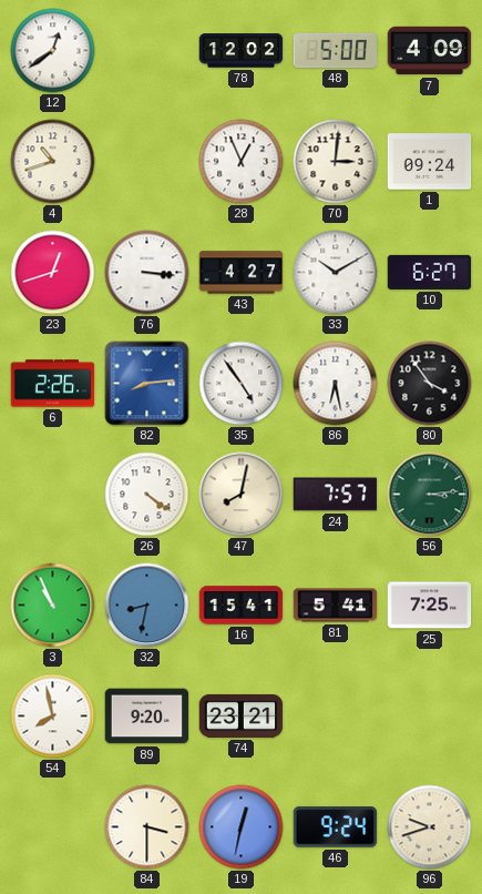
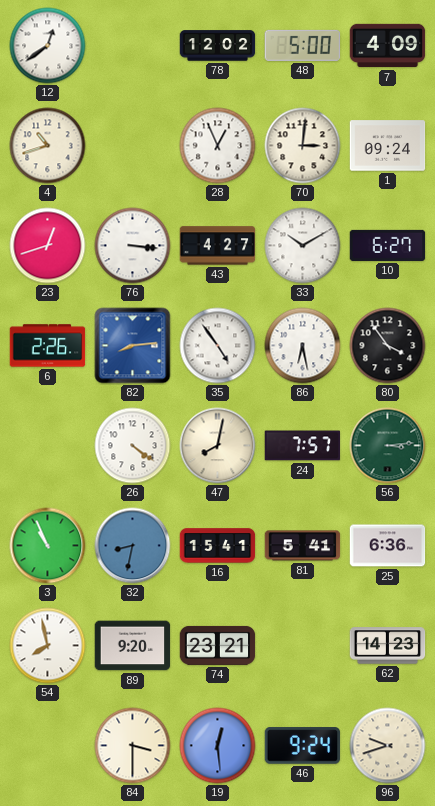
25: 7:25 -> 6:36 (388, 546)
62: none -> 14:23 (388, 646)
19: 12:32 -> 12:29 (218, 746)
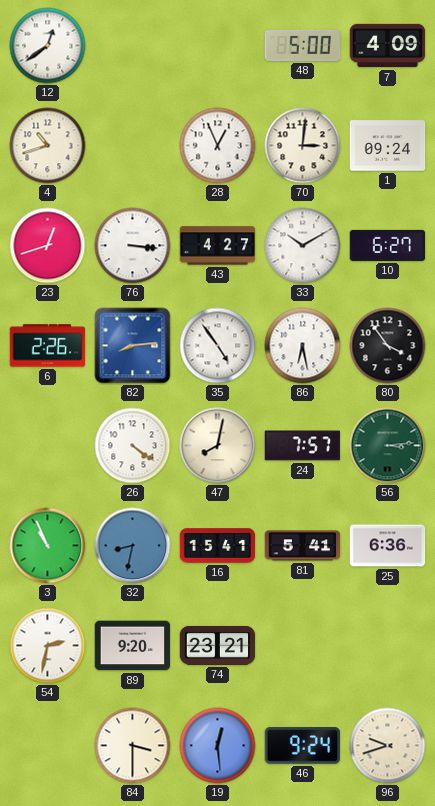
78: 12:02 -> none (218, 46)
54: 7:58 -> 2:32 (48, 646)
62: 14:23 -> none (388, 646)
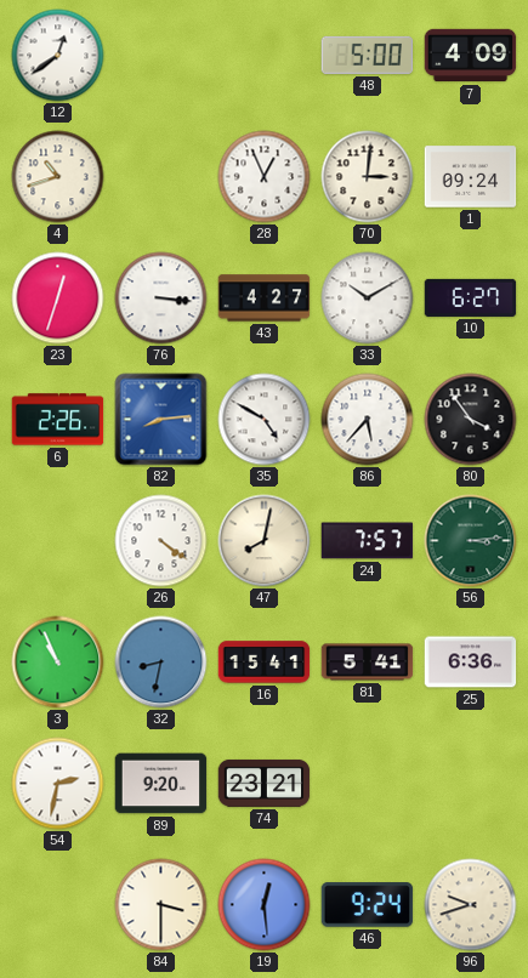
23: 12:42 -> 12:33 (58, 298)
35: 4:54 -> 4:50 (265, 420)
86: 6:28 -> 5:37 (368, 420)
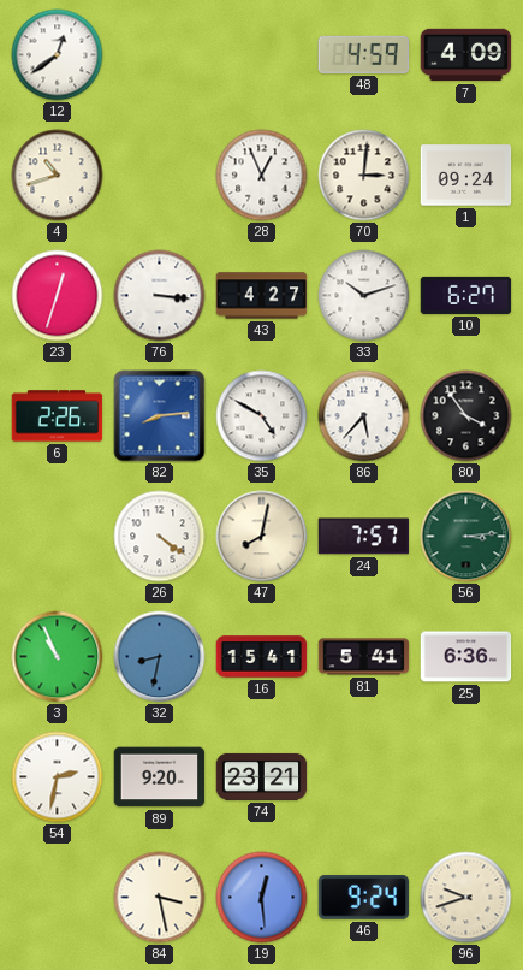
48: 5:00 -> 4:59 (364, 54)
33: 10:10 -> 10:12 (364, 296)
84: 3:30 -> 3:28 (160, 898)
